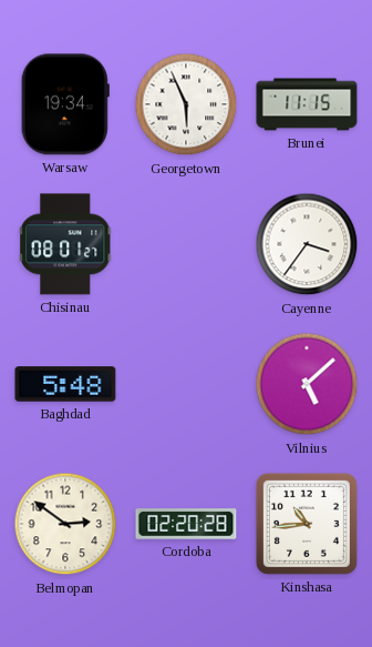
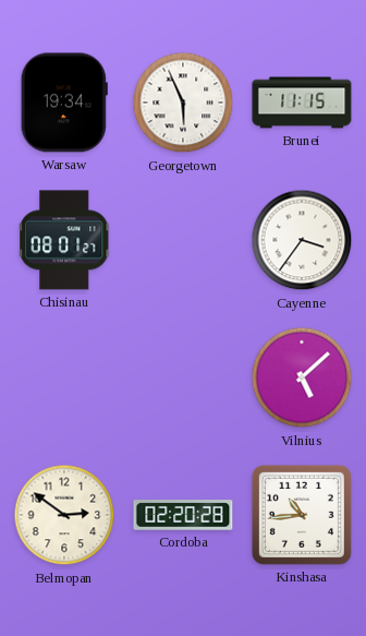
Baghdad: 5:48 -> none (65, 384)
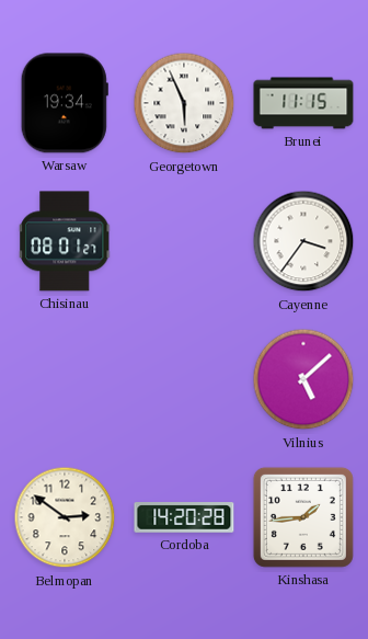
Cordoba: 02:20 -> 14:20 (184, 517)
Kinshasa: 10:44 -> 1:44 (303, 517)
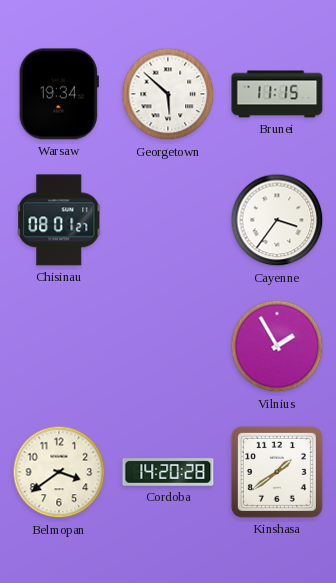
Georgetown: 5:56 -> 5:52 (168, 94)
Vilnius: 5:08 -> 1:55 (277, 346)
Belmopan: 2:51 -> 3:39 (59, 472)
Kinshasa: 1:44 -> 1:39 (277, 472)
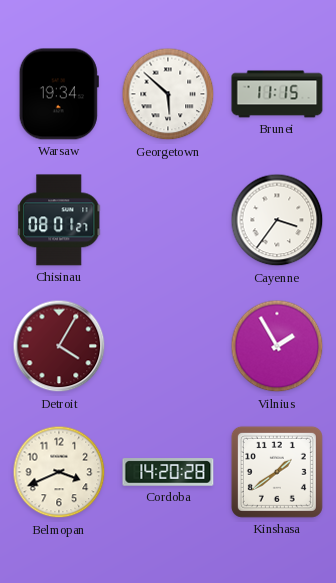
Detroit: none -> 4:05 (59, 346)
Belmopan: 3:39 -> 3:41 (59, 472)
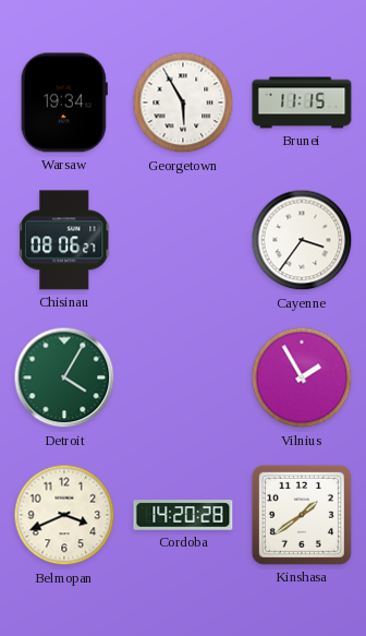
Georgetown: 5:52 -> 5:55 (183, 103)
Chisinau: 08:01 -> 08:06 (65, 240)
Detroit dial: burgundy -> green (64, 377)
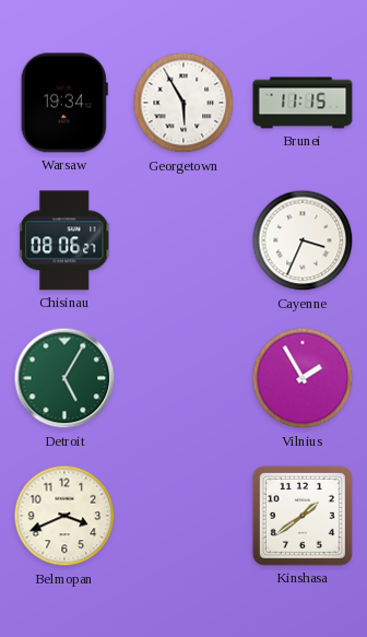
Cayenne: 3:36 -> 3:34 (303, 240)
Detroit: 4:05 -> 5:05 (64, 378)
Cordoba: 14:20 -> none (183, 515)
